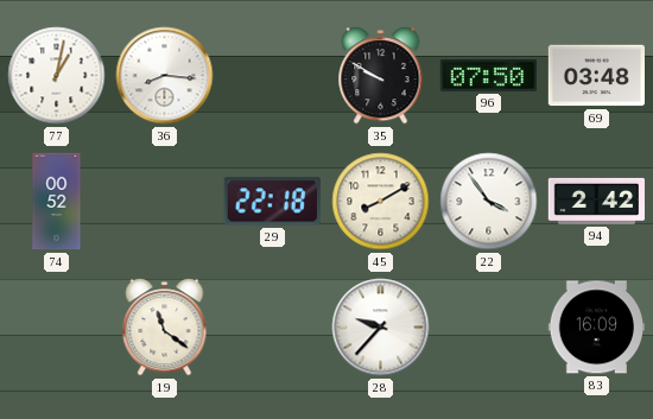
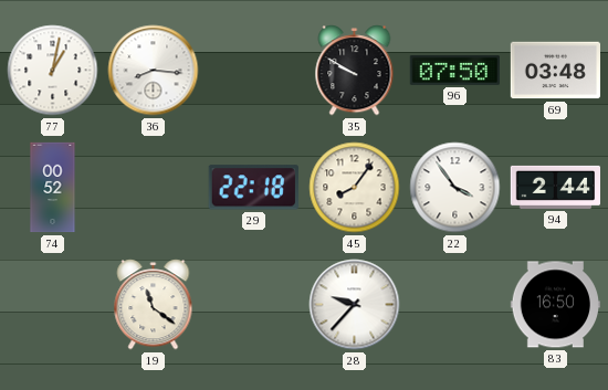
45: 8:10 -> 8:06 (355, 188)
94: 2:42 -> 2:44 (555, 187)
83: 16:09 -> 16:50 (555, 305)
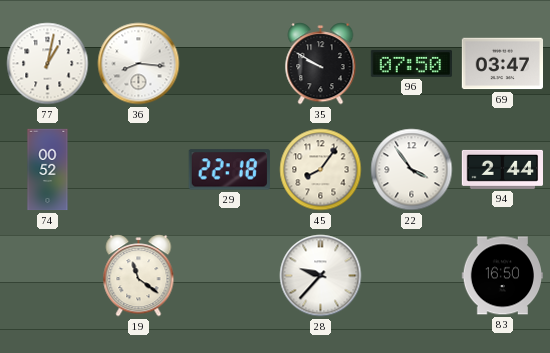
69: 03:48 -> 03:47 (502, 64)
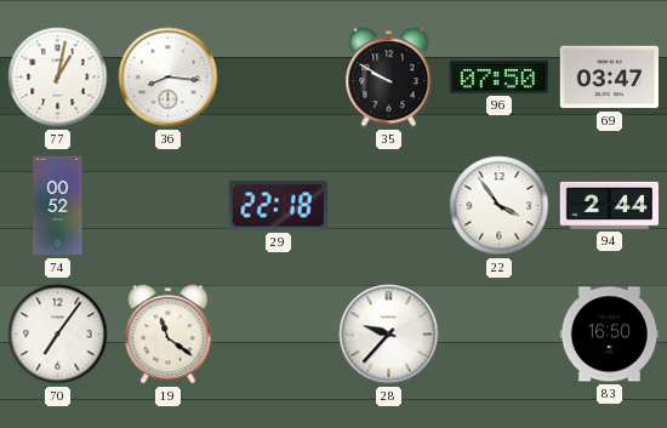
45: 8:06 -> none (321, 170)
70: none -> 7:06 (58, 335)
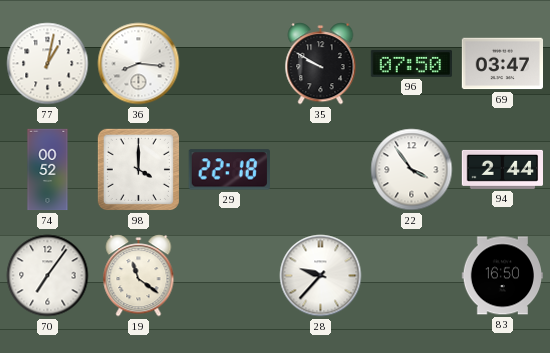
98: none -> 4:00 (138, 169)
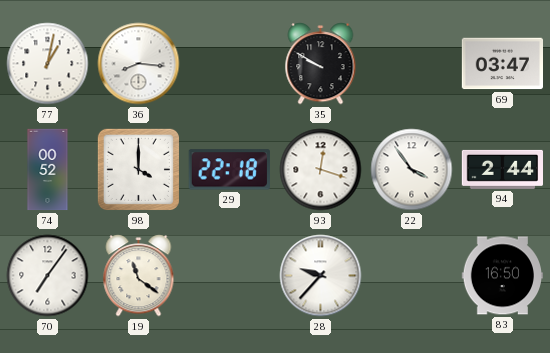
96: 07:50 -> none (411, 63)
93: none -> 12:18 (321, 170)
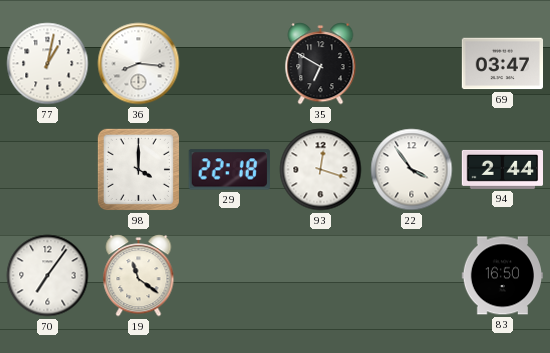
35: 9:50 -> 6:50 (321, 64)
74: 00:52 -> none (48, 170)
28: 9:37 -> none (321, 276)
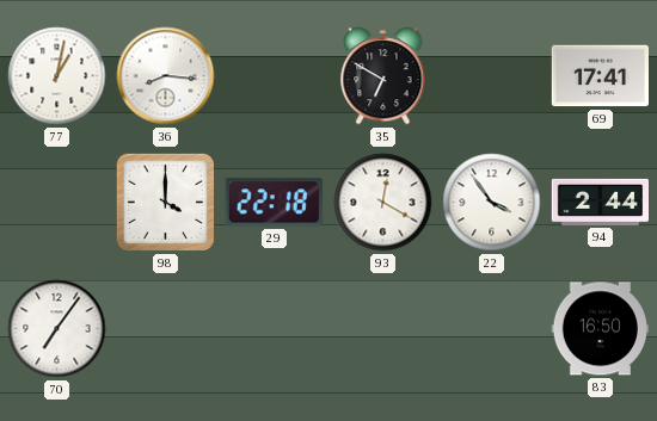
69: 03:47 -> 17:41 (600, 76)
93: 12:18 -> 12:20 (383, 203)
19: 11:21 -> none (139, 276)
